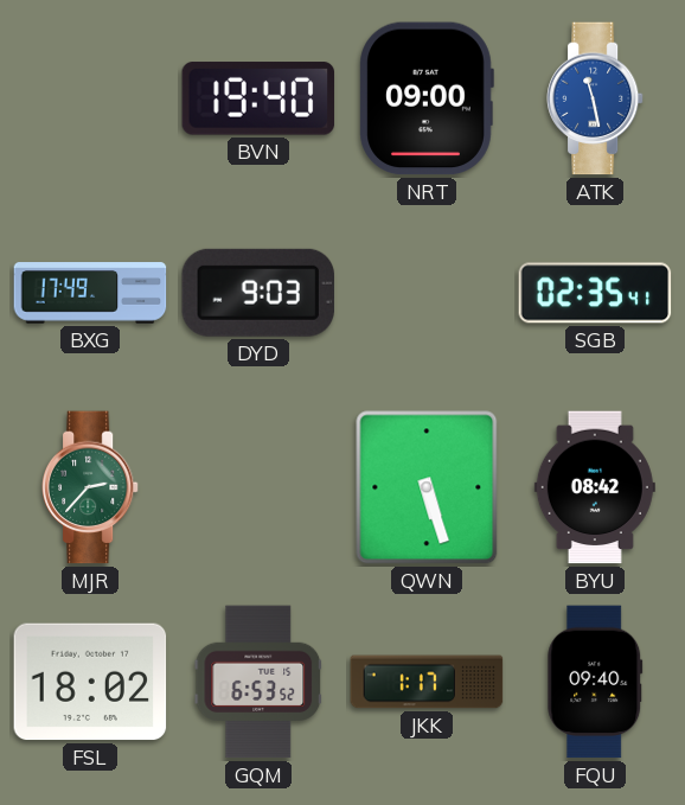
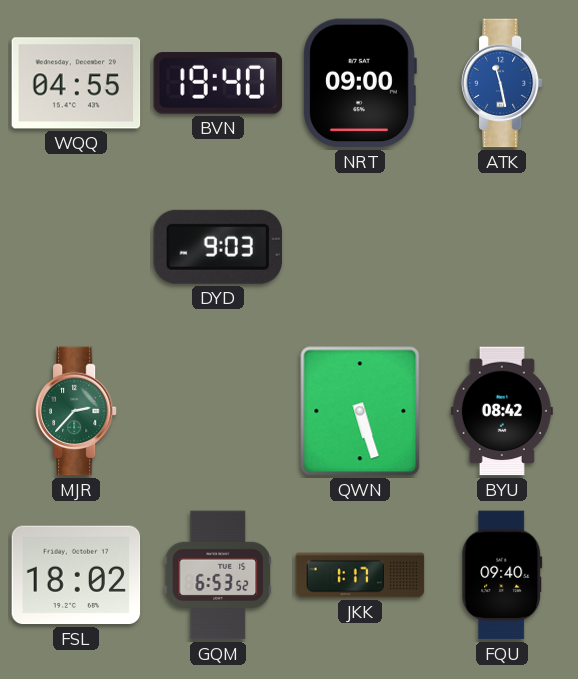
WQQ: none -> 04:55 (76, 83)
BXG: 17:49 -> none (90, 293)
SGB: 02:35 -> none (595, 293)
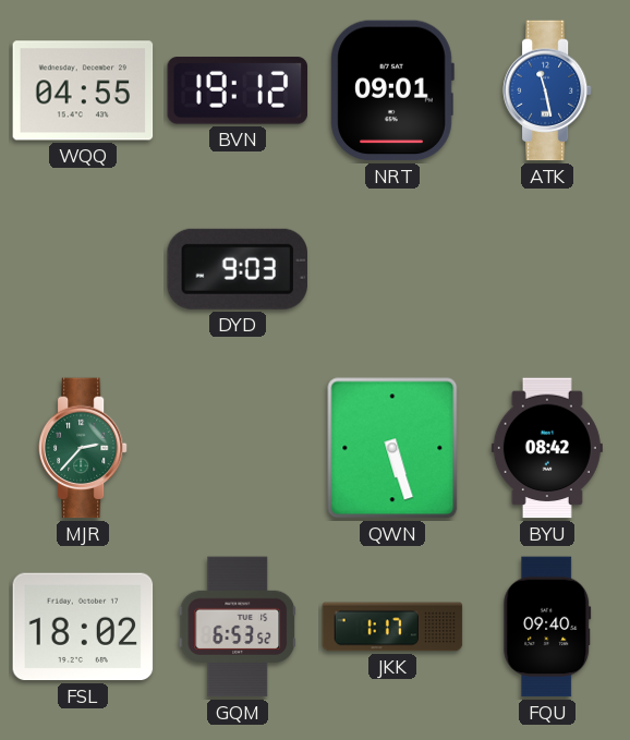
BVN: 19:40 -> 19:12 (238, 90)
NRT: 09:00 -> 09:01 (392, 90)
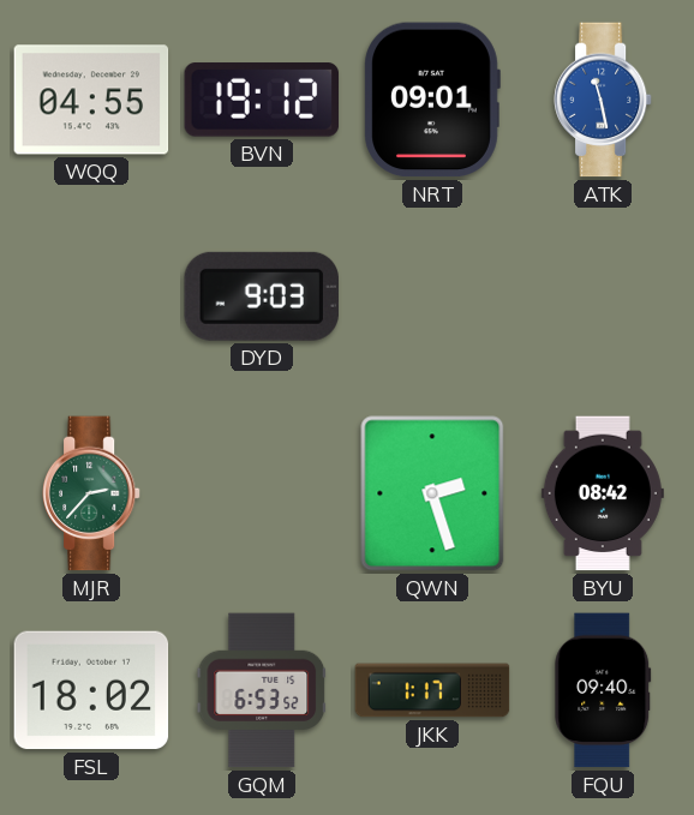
QWN: 5:27 -> 2:27 (432, 493)
